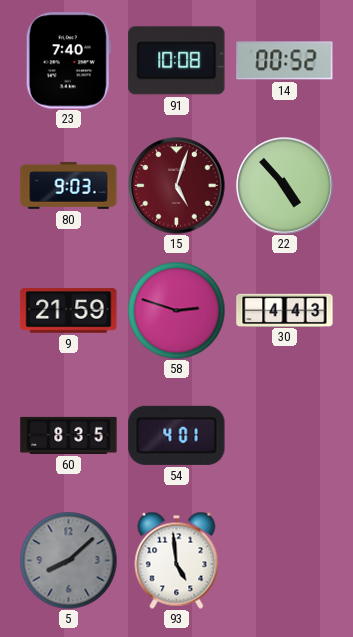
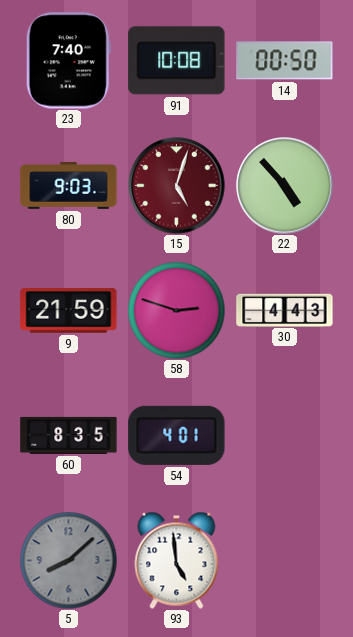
14: 00:52 -> 00:50 (285, 61)
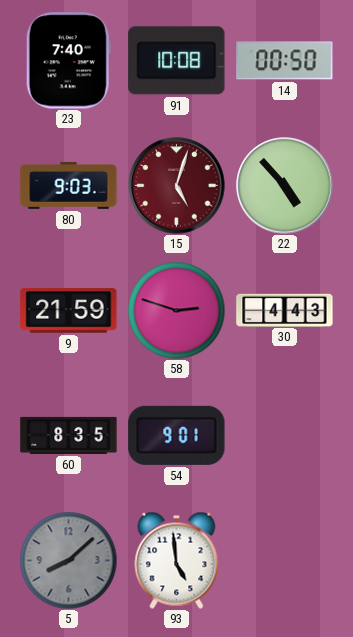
54: 4:01 -> 9:01 (177, 435)
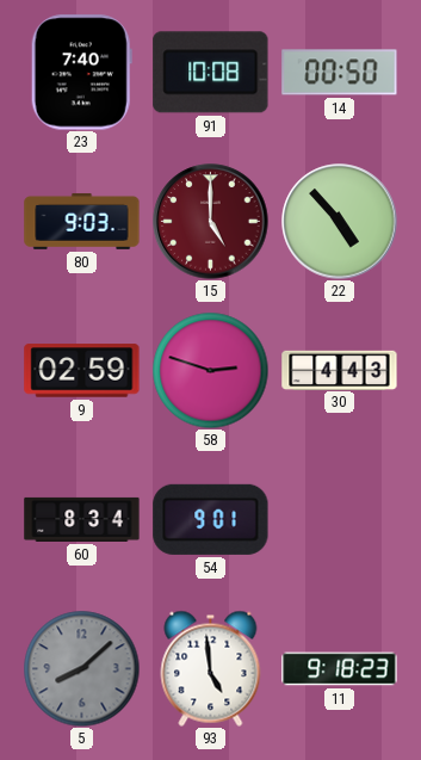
15: 5:03 -> 5:00 (211, 222)
9: 21:59 -> 02:59 (82, 371)
60: 8:35 -> 8:34 (82, 519)
11: none -> 9:18 (340, 669)
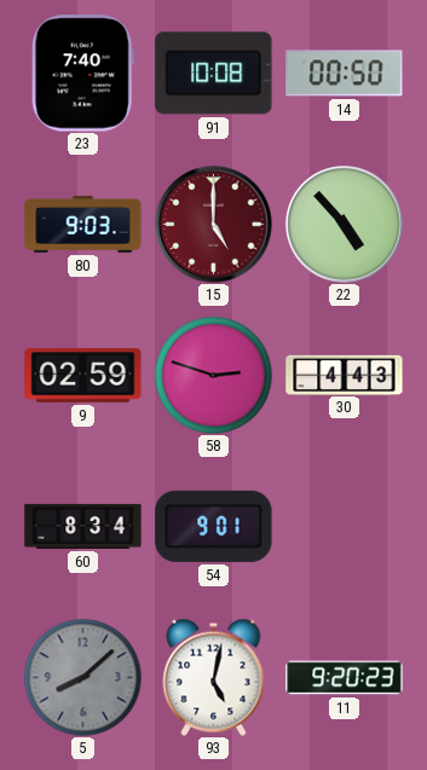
93: 4:59 -> 5:02 (214, 677)
11: 9:18 -> 9:20 (345, 678)
